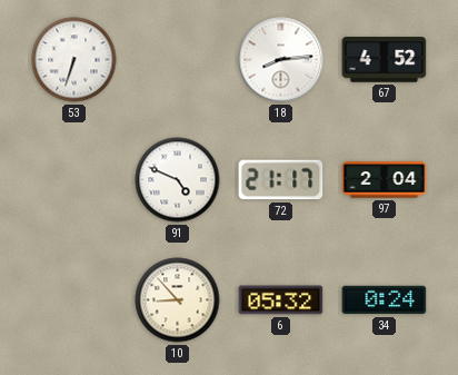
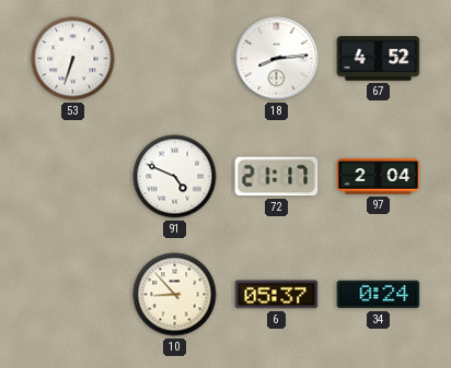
6: 05:32 -> 05:37 (277, 295)
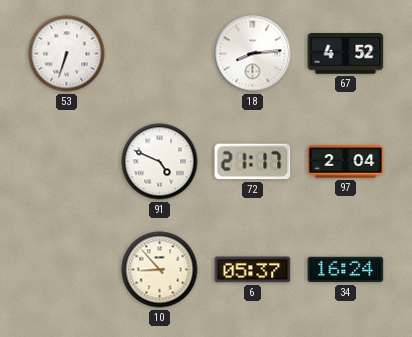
34: 0:24 -> 16:24 (346, 270)
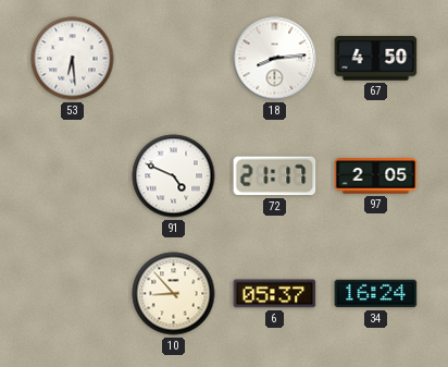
53: 6:33 -> 6:29 (73, 59)
67: 4:52 -> 4:50 (376, 59)
97: 2:04 -> 2:05 (376, 176)
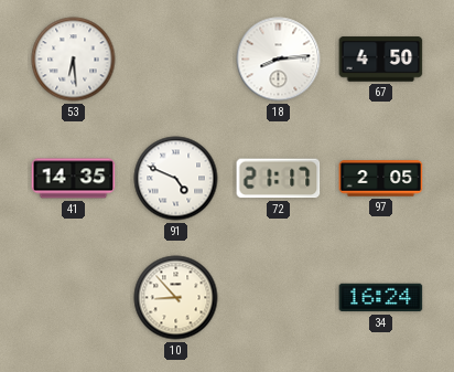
41: none -> 14:35 (74, 179)
6: 05:37 -> none (275, 294)
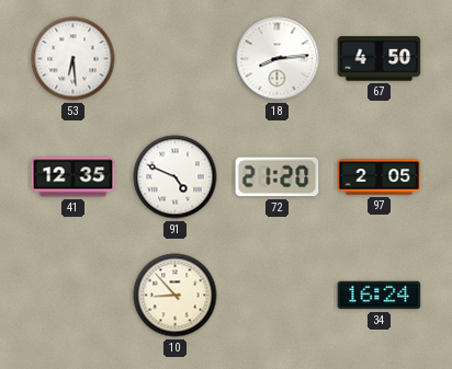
41: 14:35 -> 12:35 (74, 177)
72: 21:17 -> 21:20 (278, 177)
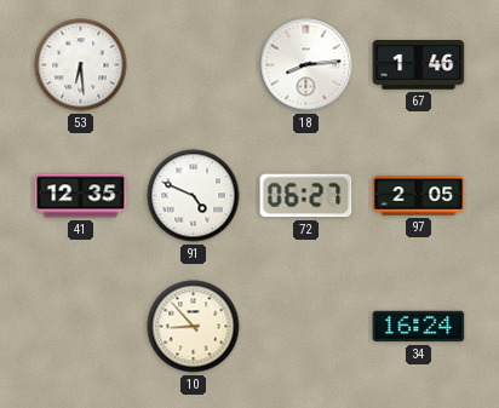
67: 4:50 -> 1:46 (419, 65)
72: 21:20 -> 06:27 (306, 196)
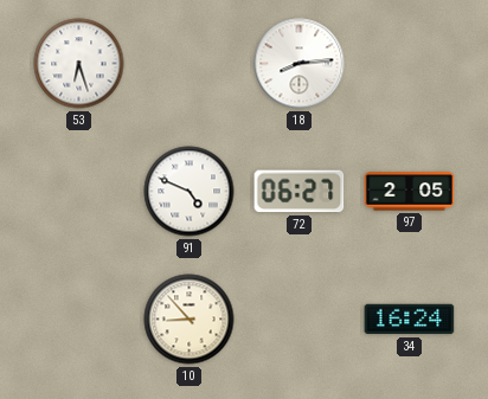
53: 6:29 -> 6:27 (79, 64)
67: 1:46 -> none (419, 65)
41: 12:35 -> none (81, 196)
